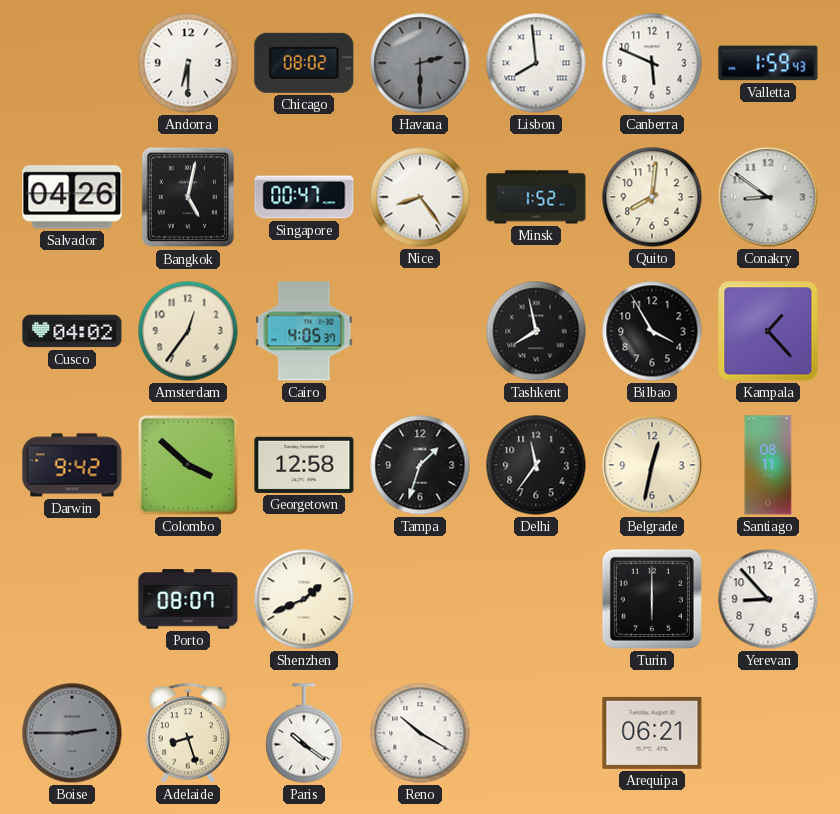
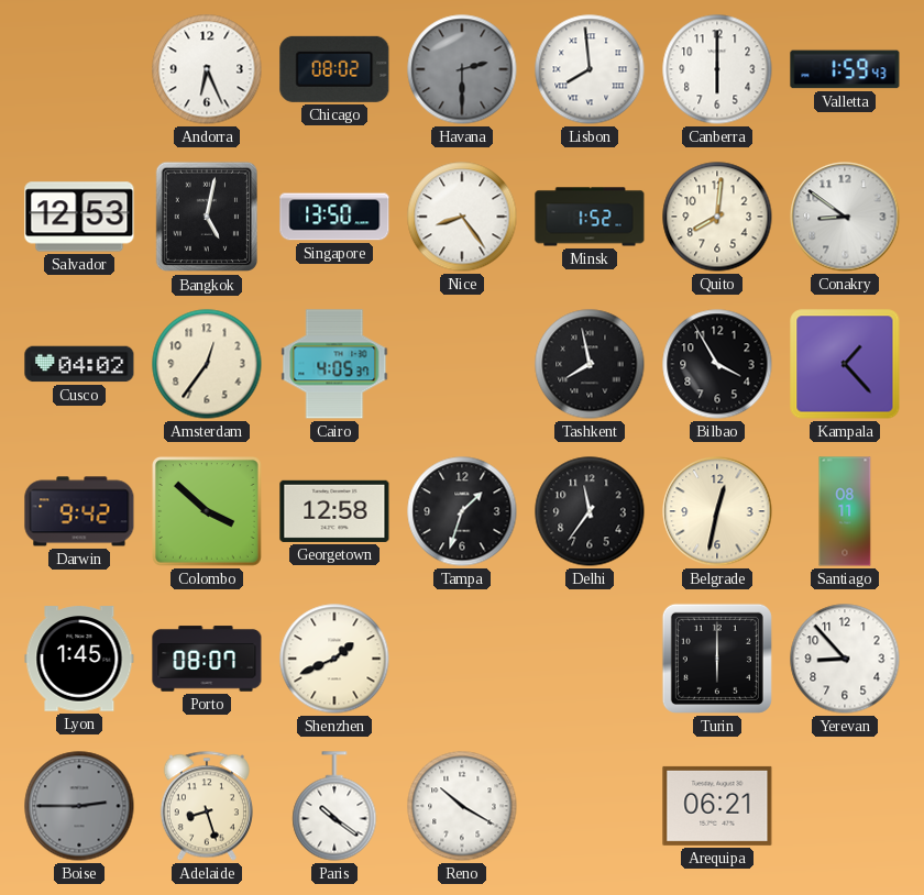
Andorra: 6:30 -> 6:26 (207, 69)
Canberra: 5:49 -> 6:00 (717, 69)
Salvador: 04:26 -> 12:53 (79, 217)
Singapore: 00:47 -> 13:50 (334, 217)
Lyon: none -> 1:45 (79, 659)
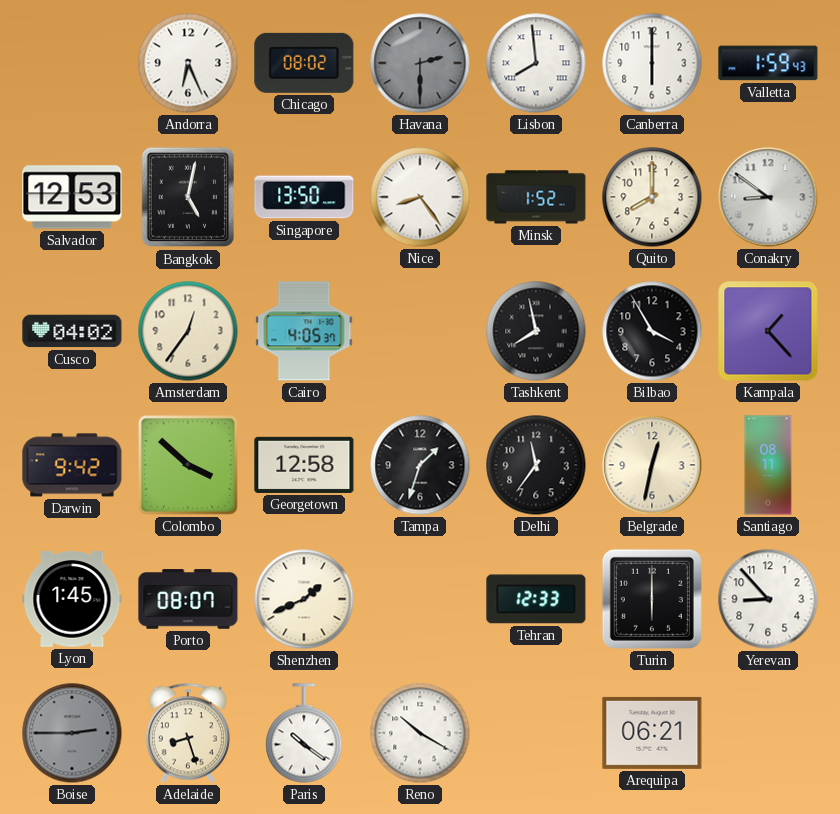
Quito: 8:01 -> 8:00 (652, 197)
Tehran: none -> 12:33 (536, 599)
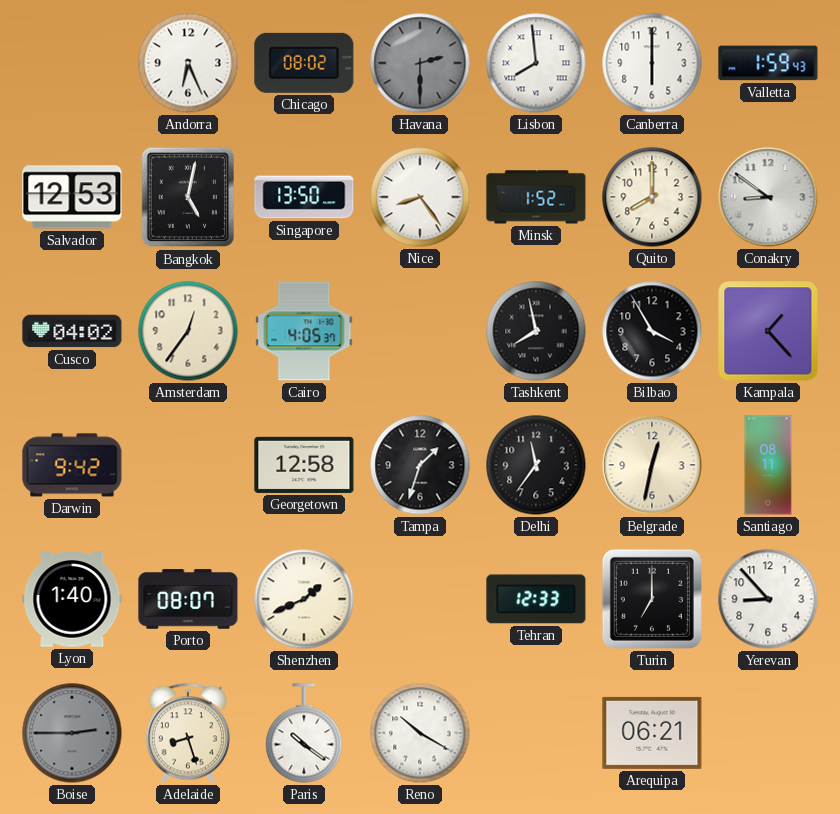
Colombo: 3:52 -> none (189, 466)
Lyon: 1:45 -> 1:40 (72, 599)
Turin: 6:00 -> 7:00 (652, 599)
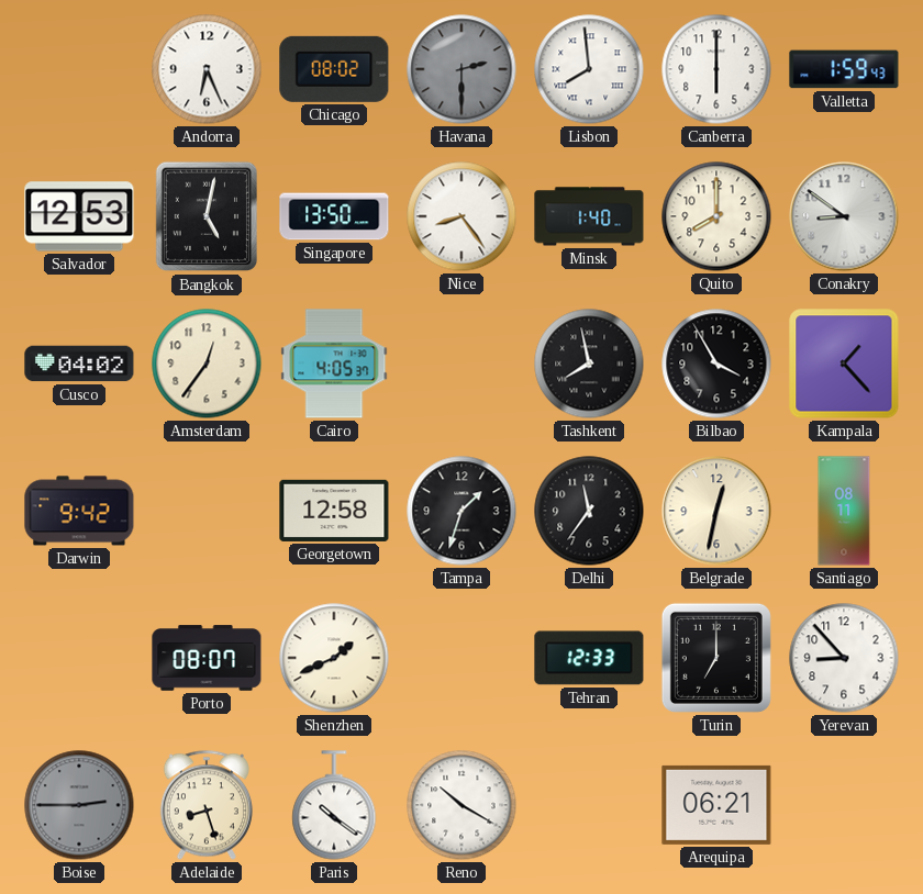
Minsk: 1:52 -> 1:40 (589, 216)
Lyon: 1:40 -> none (72, 599)
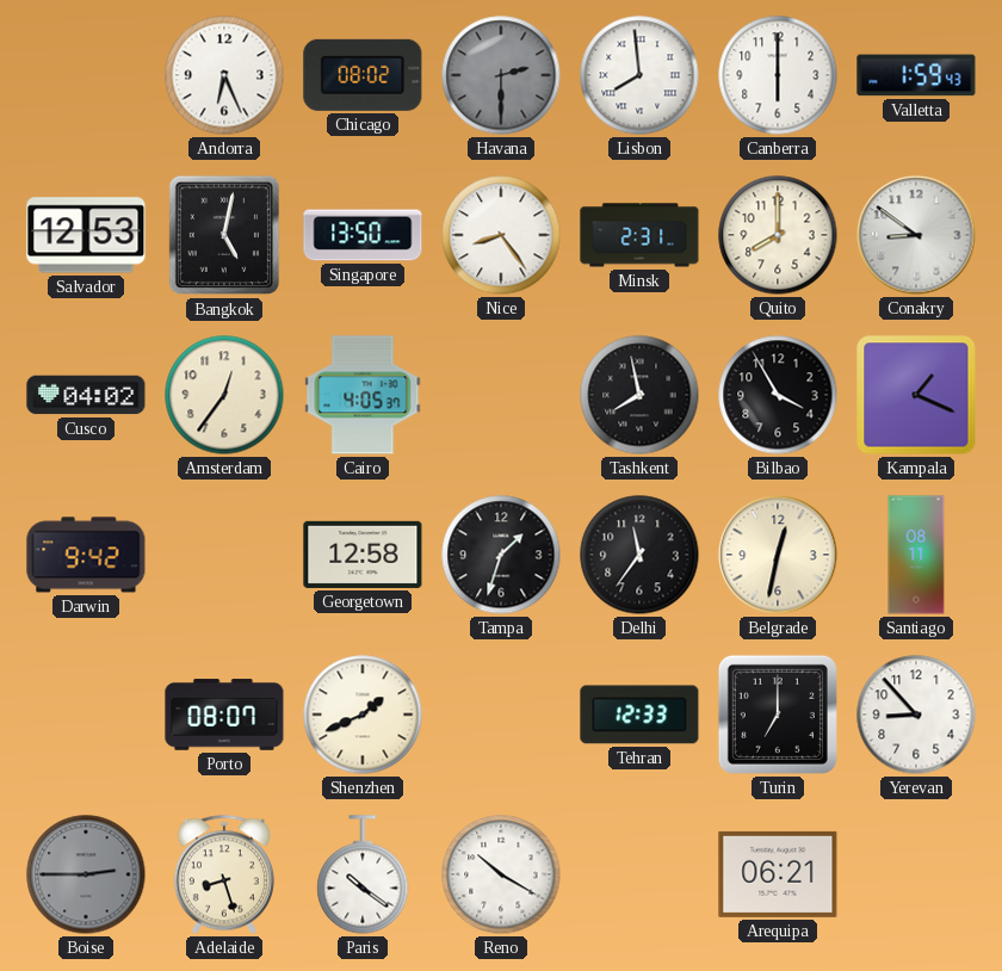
Minsk: 1:40 -> 2:31 (639, 235)
Kampala: 1:23 -> 1:19 (916, 395)
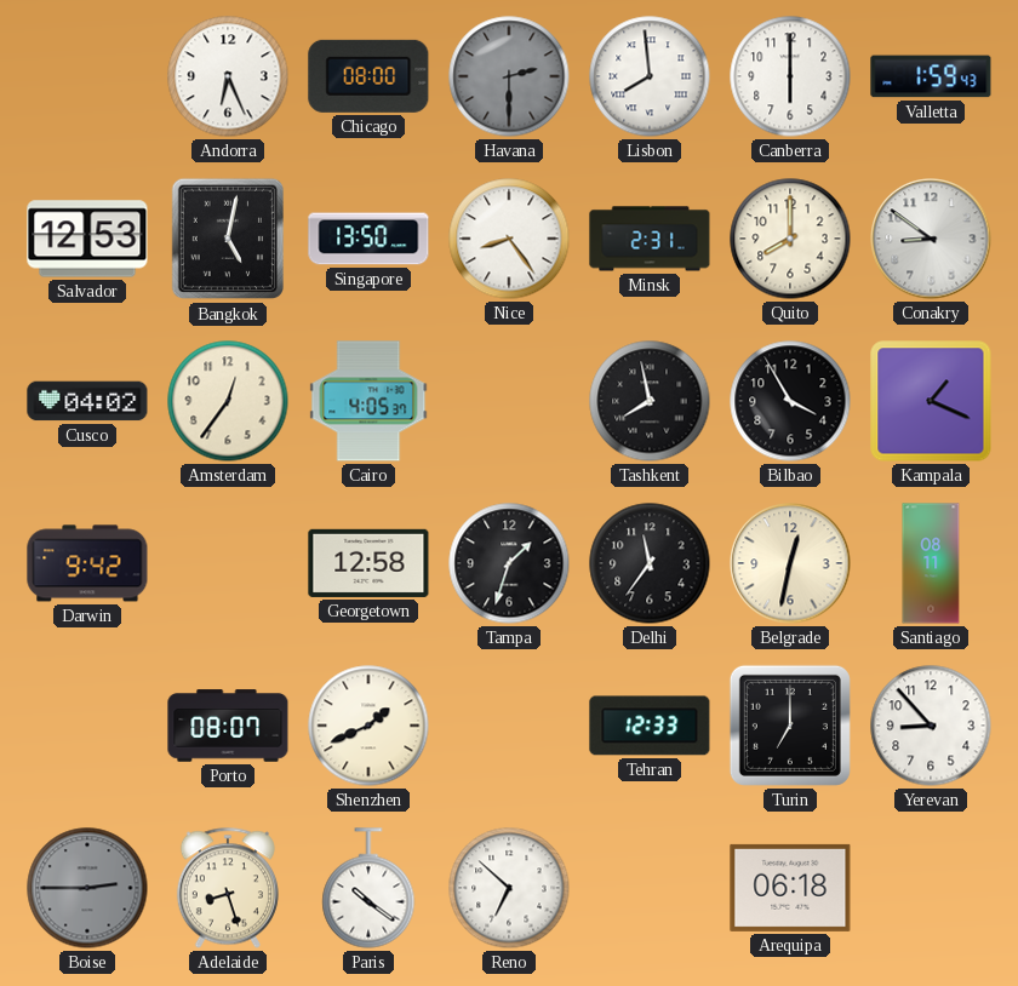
Chicago: 08:02 -> 08:00 (368, 76)
Reno: 10:20 -> 6:52 (509, 888)
Arequipa: 06:21 -> 06:18 (790, 888)
